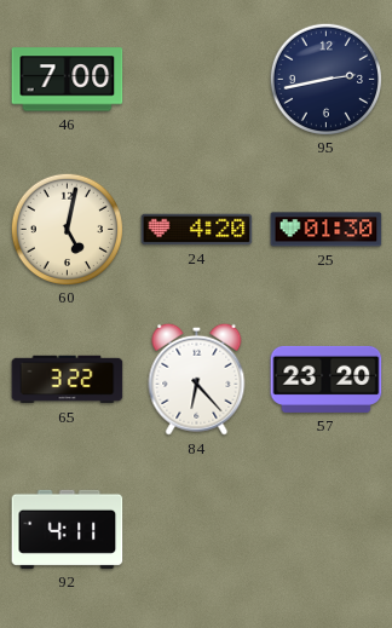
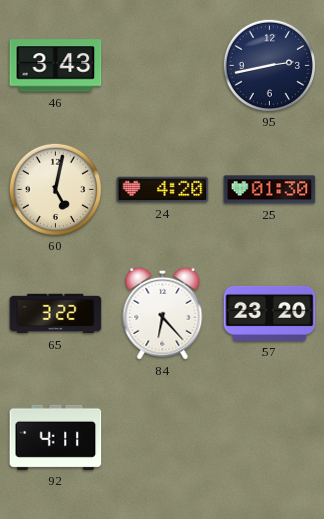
46: 7:00 -> 3:43 (56, 66)
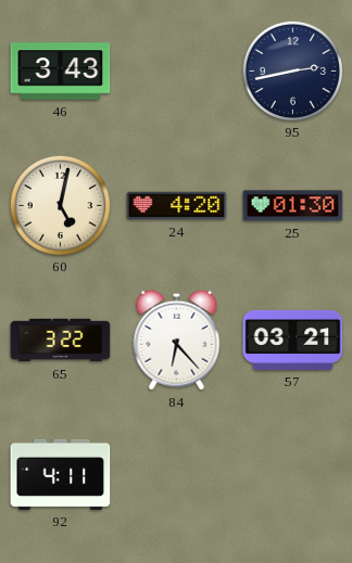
57: 23:20 -> 03:21 (293, 340)
